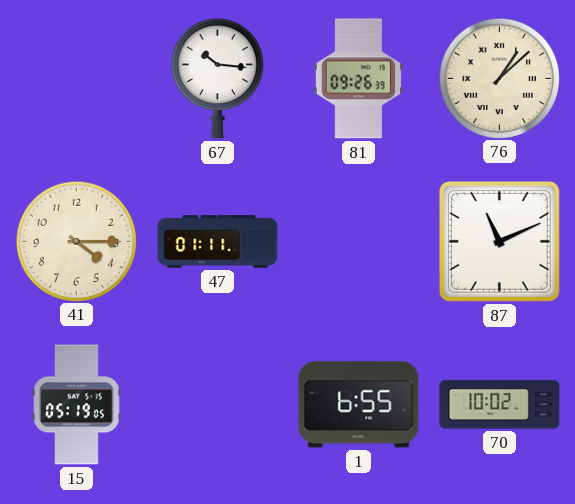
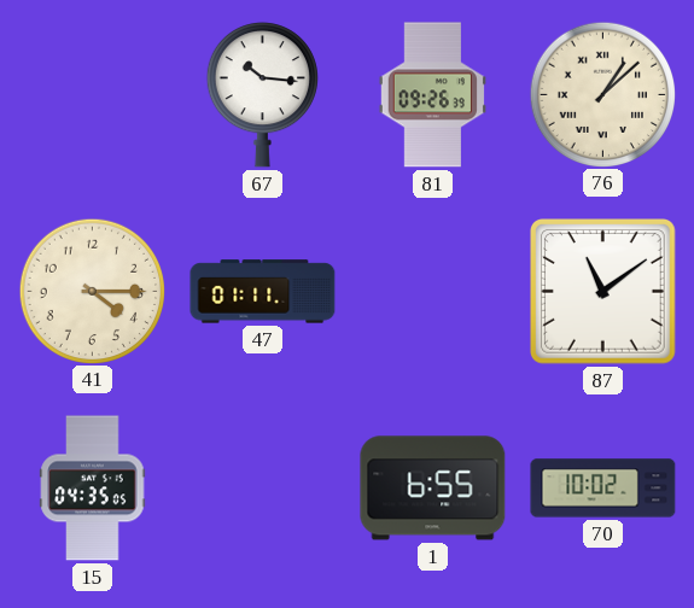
87: 11:11 -> 11:09 (603, 292)
15: 05:19 -> 04:35 (93, 489)
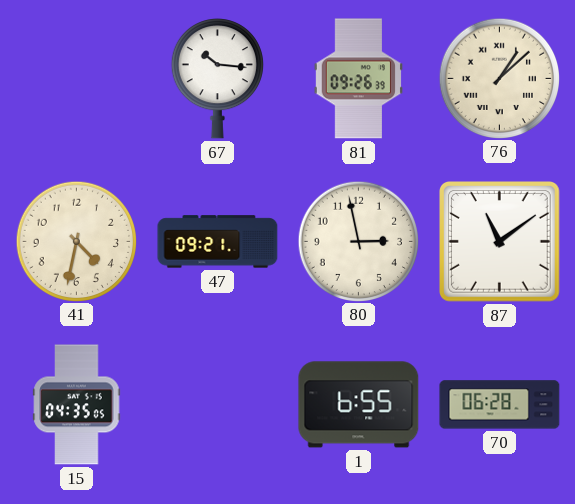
41: 4:15 -> 4:32 (76, 241)
47: 01:11 -> 09:21 (218, 242)
80: none -> 2:58 (358, 241)
70: 10:02 -> 06:28 (500, 405)
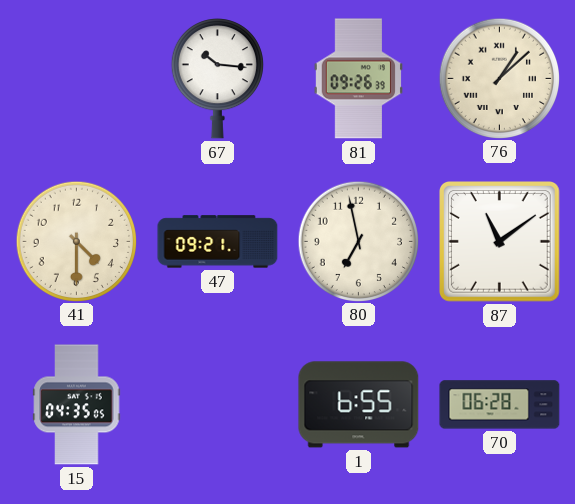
41: 4:32 -> 4:30 (76, 241)
80: 2:58 -> 6:58 (358, 241)
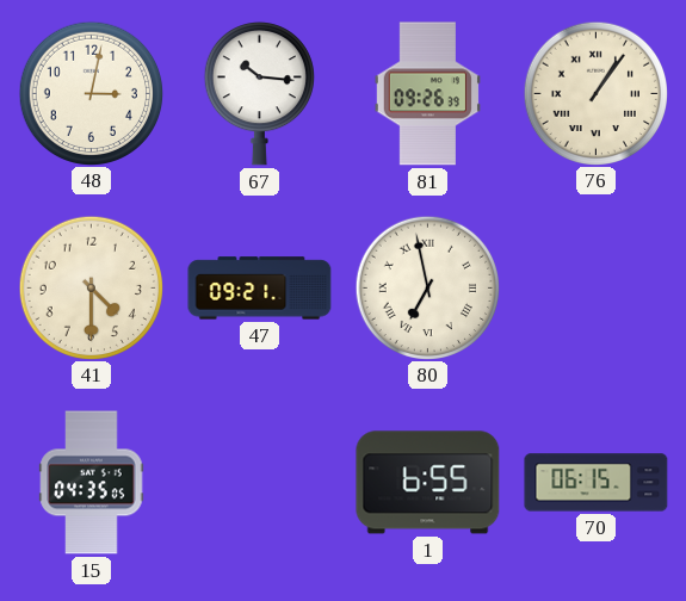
48: none -> 3:02 (91, 93)
76: 1:08 -> 1:06 (595, 93)
80 numerals: Arabic -> Roman (427, 287)
87: 11:09 -> none (500, 242)
70: 06:28 -> 06:15 (597, 483)
